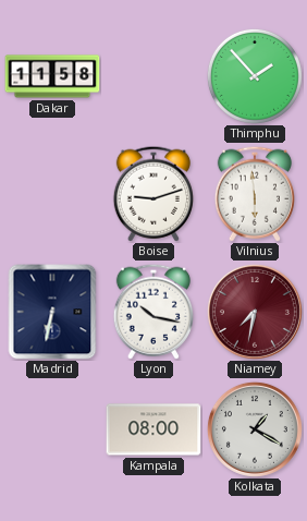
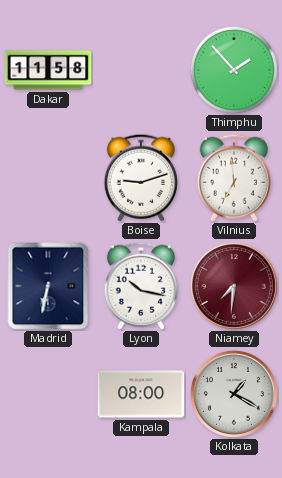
Vilnius: 5:59 -> 6:59 (234, 178)
Niamey: 7:32 -> 7:31 (234, 286)
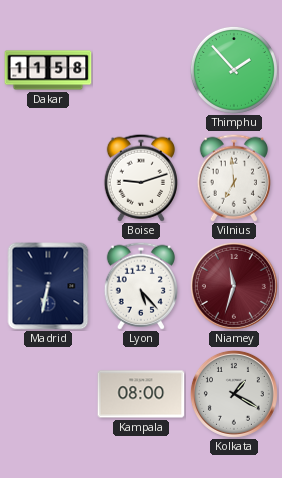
Lyon: 10:17 -> 5:23 (141, 286)
Niamey: 7:31 -> 11:33 (234, 286)
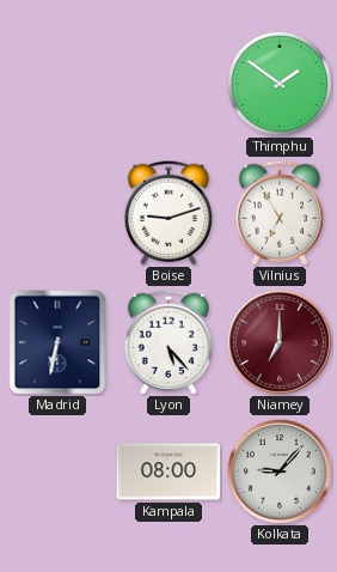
Dakar: 11:58 -> none (48, 70)
Thimphu: 1:53 -> 1:51 (280, 84)
Vilnius: 6:59 -> 6:55 (280, 213)
Niamey: 11:33 -> 7:00 (280, 342)
Kolkata: 1:20 -> 9:07 (280, 471)
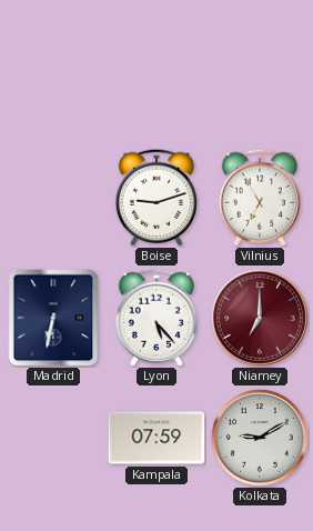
Thimphu: 1:51 -> none (280, 84)
Kampala: 08:00 -> 07:59 (156, 438)
Kolkata: 9:07 -> 9:10 (260, 438)
